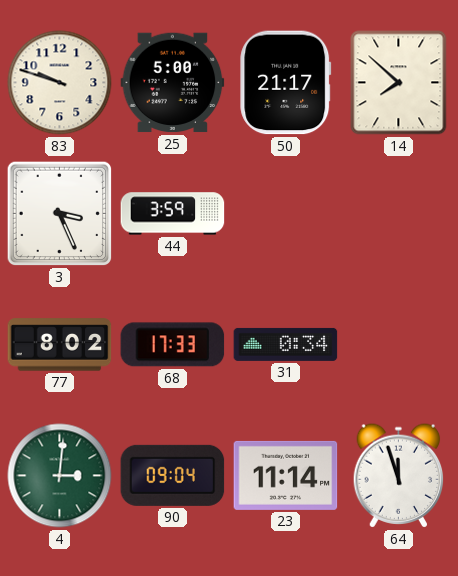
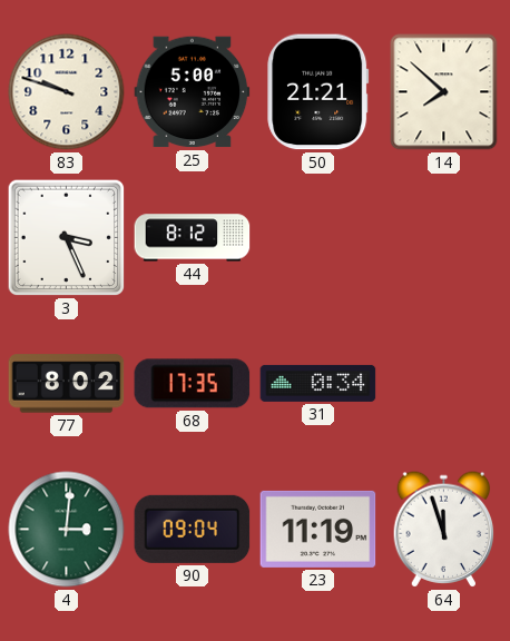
50: 21:17 -> 21:21 (318, 92)
44: 3:59 -> 8:12 (193, 238)
68: 17:33 -> 17:35 (193, 384)
23: 11:14 -> 11:19 (318, 529)
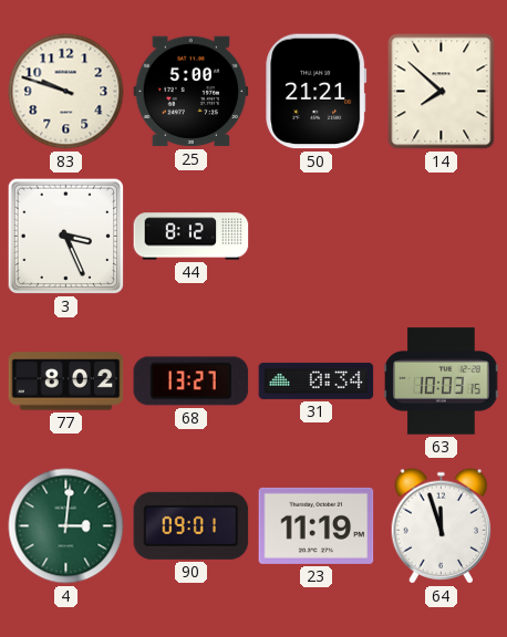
68: 17:35 -> 13:27 (192, 382)
63: none -> 10:03 (442, 382)
90: 09:04 -> 09:01 (192, 525)
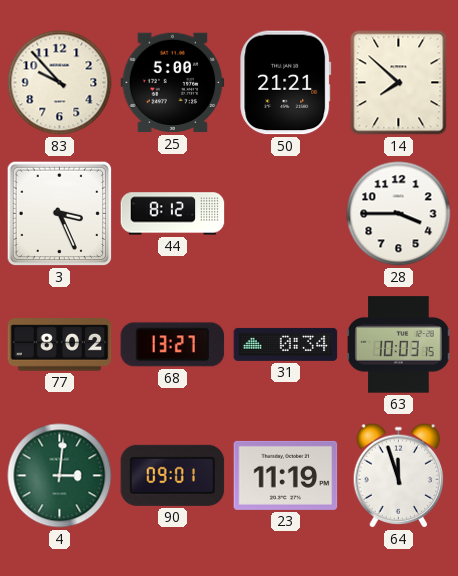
83: 9:48 -> 9:53 (60, 83)
28: none -> 3:45 (399, 214)
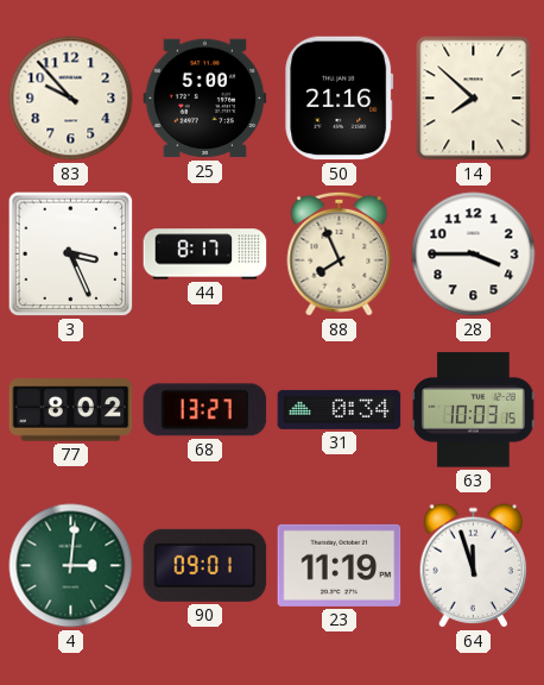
50: 21:21 -> 21:16 (340, 99)
44: 8:12 -> 8:17 (205, 254)
88: none -> 7:56 (340, 253)
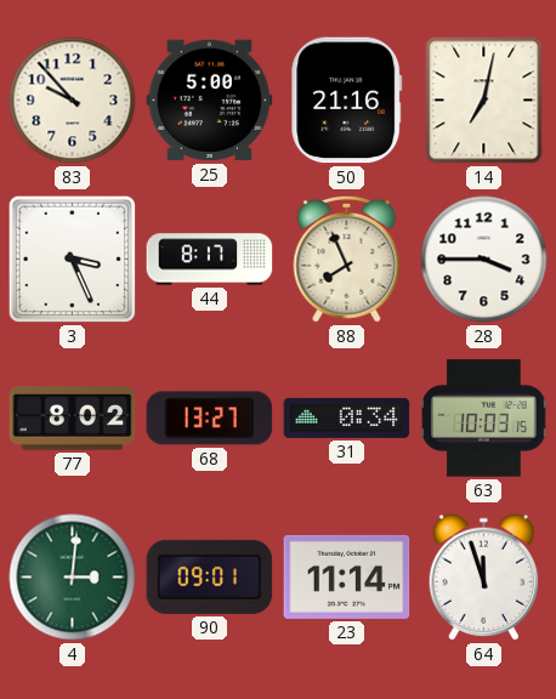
14: 7:52 -> 7:02 (484, 101)
23: 11:19 -> 11:14 (347, 576)
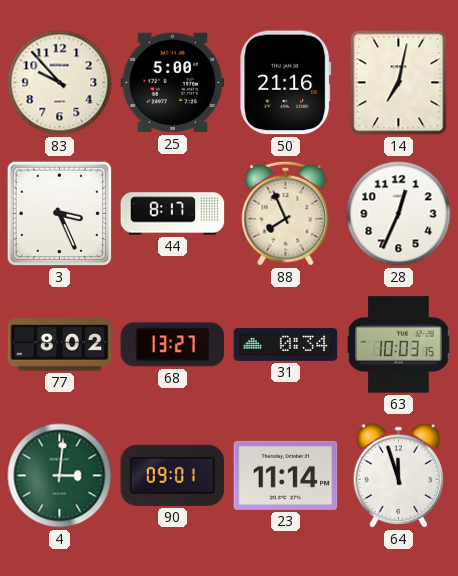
28: 3:45 -> 12:34 (399, 214)
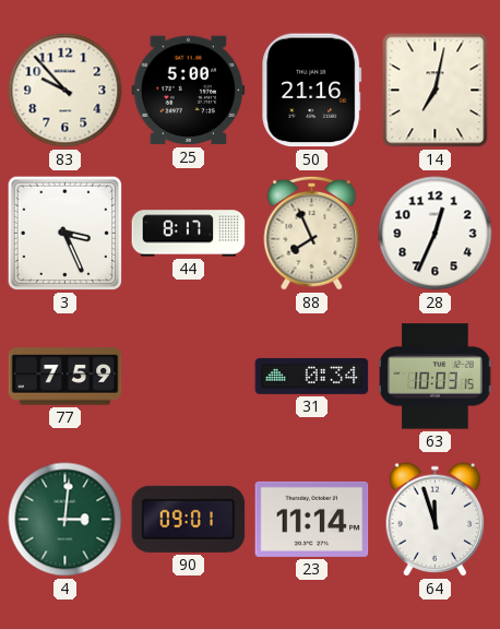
77: 8:02 -> 7:59 (66, 377)
68: 13:27 -> none (173, 345)
